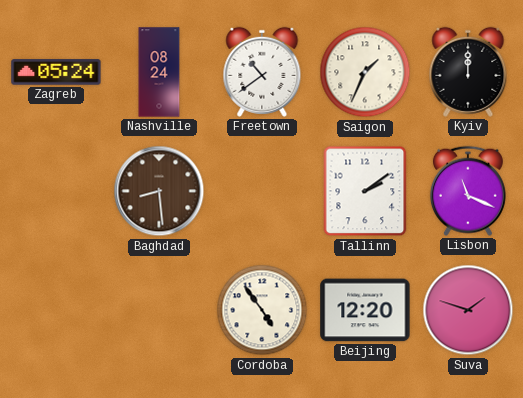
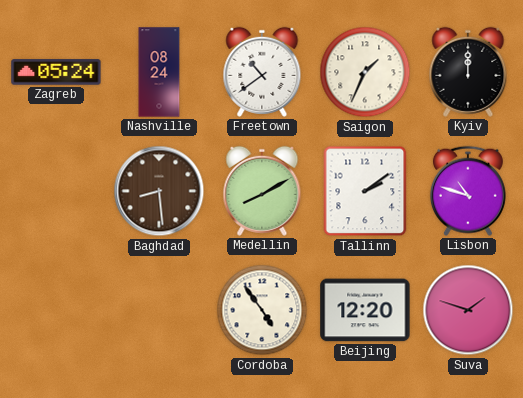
Medellin: none -> 8:10 (262, 191)
Lisbon: 11:19 -> 10:48 (468, 191)
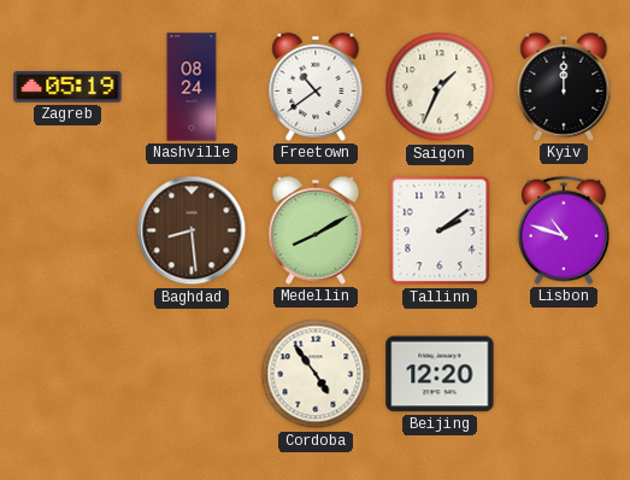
Zagreb: 05:24 -> 05:19 (67, 87)
Suva: 1:48 -> none (468, 310)
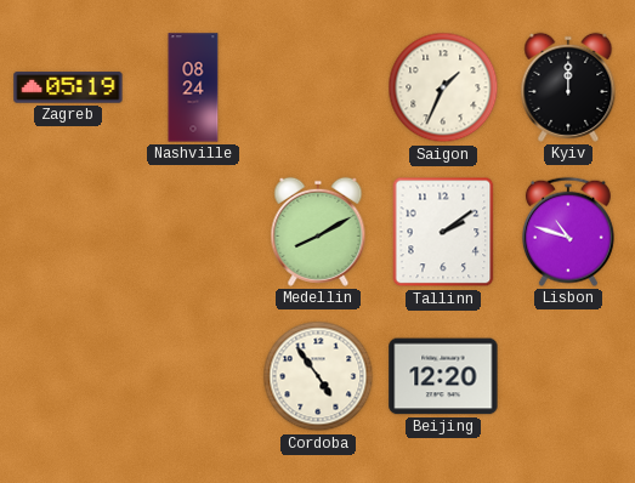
Freetown: 10:39 -> none (316, 87)
Baghdad: 8:29 -> none (192, 230)
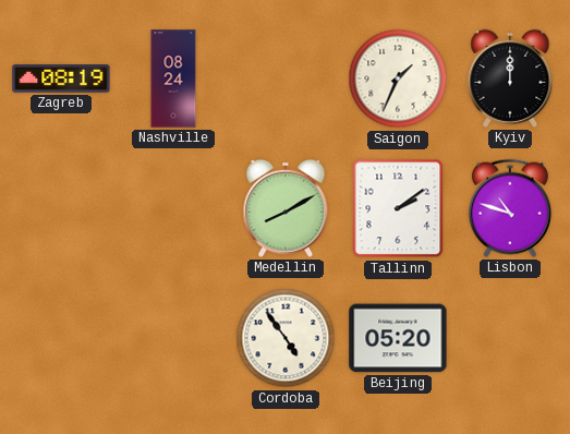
Zagreb: 05:19 -> 08:19 (61, 79)
Beijing: 12:20 -> 05:20 (398, 338)
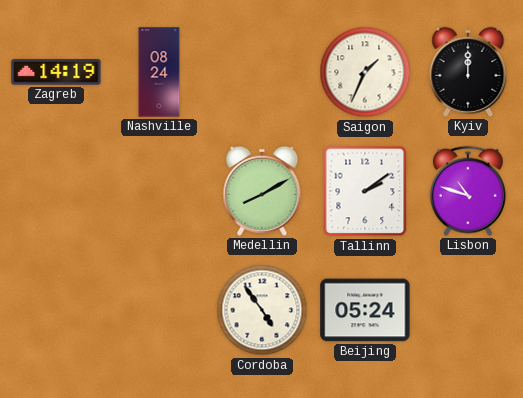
Zagreb: 08:19 -> 14:19 (56, 72)
Beijing: 05:20 -> 05:24 (365, 310)
